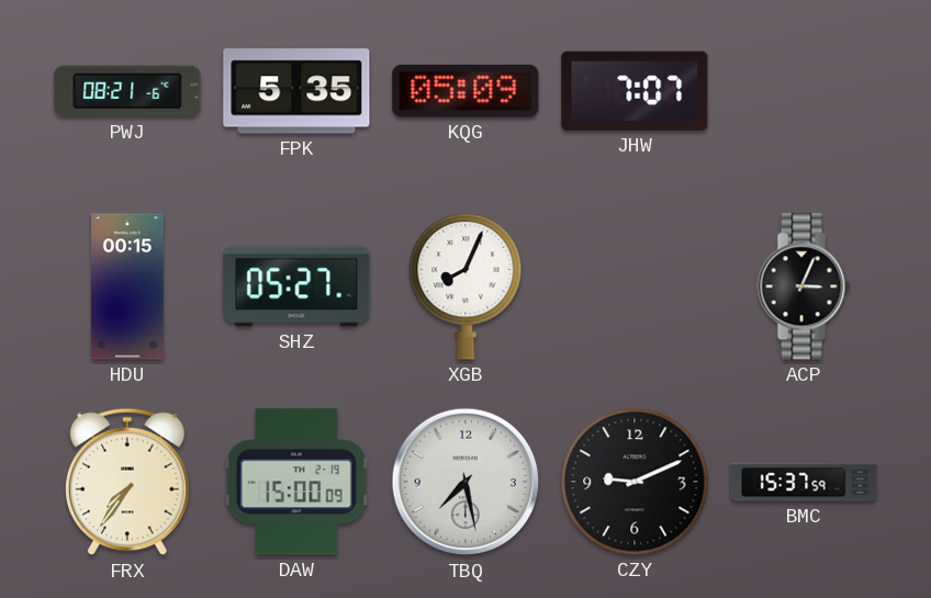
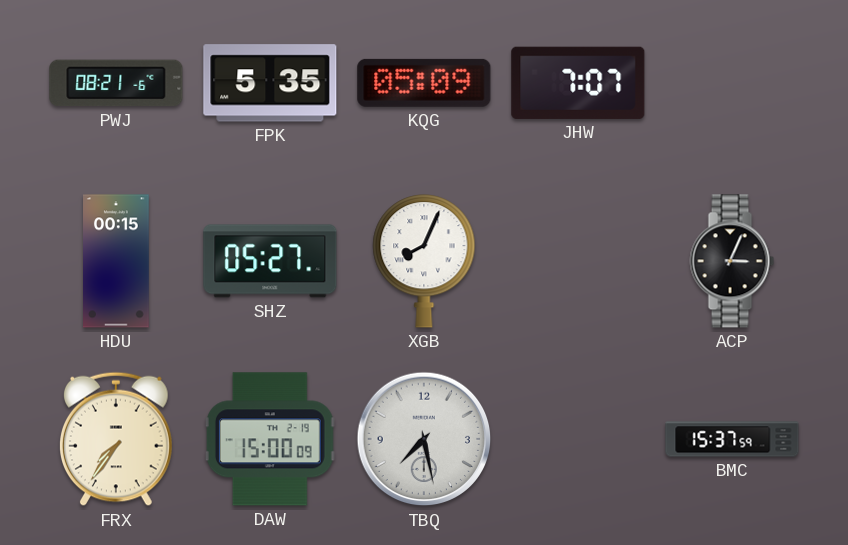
CZY: 9:11 -> none (635, 482)
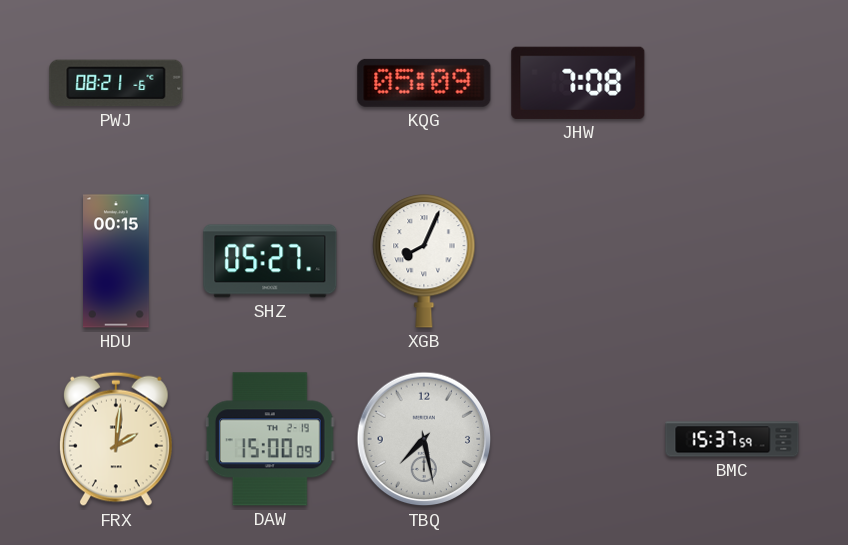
FPK: 5:35 -> none (270, 83)
JHW: 7:07 -> 7:08 (578, 83)
ACP: 3:04 -> none (732, 261)
FRX: 7:36 -> 2:01 (117, 439)
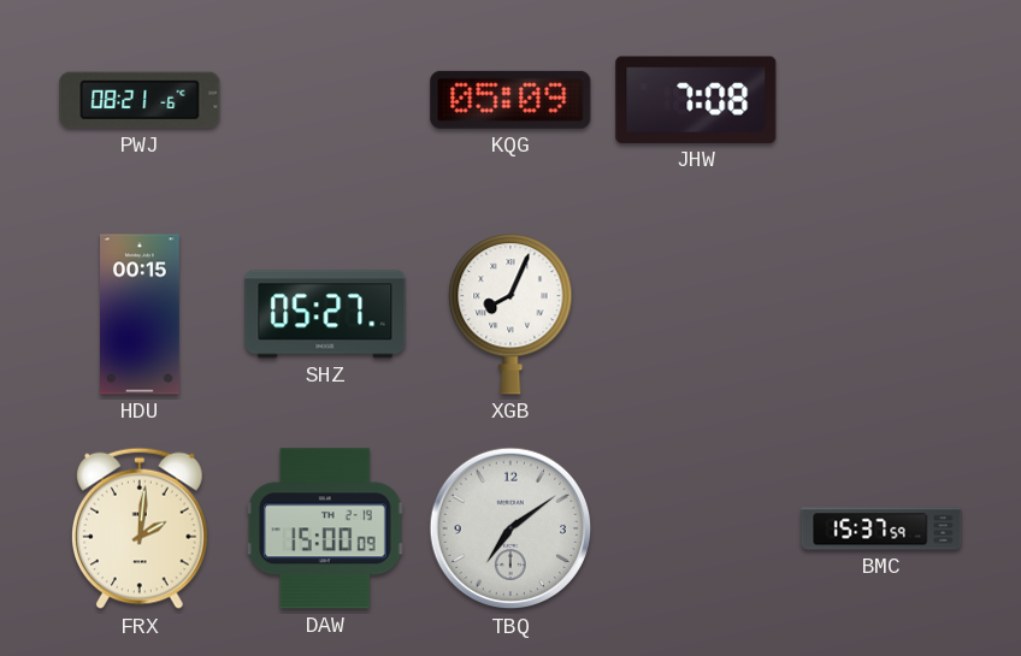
TBQ: 7:28 -> 7:09 (511, 528)
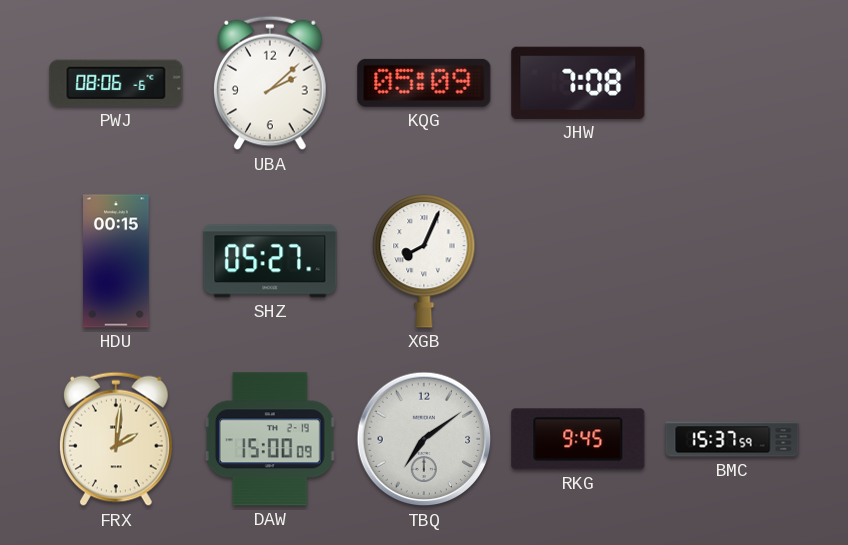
PWJ: 08:21 -> 08:06 (116, 83)
UBA: none -> 2:08 (271, 83)
RKG: none -> 9:45 (578, 439)
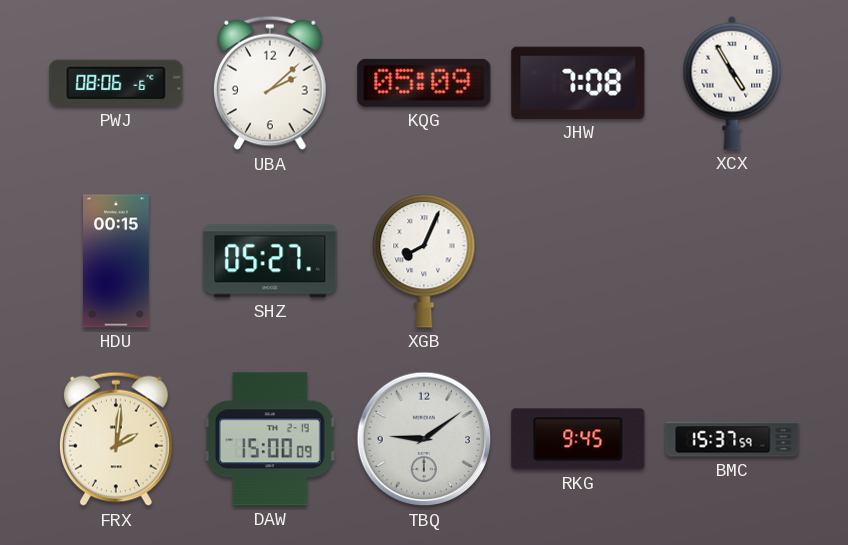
XCX: none -> 4:55 (732, 83)
TBQ: 7:09 -> 9:09 (424, 439)
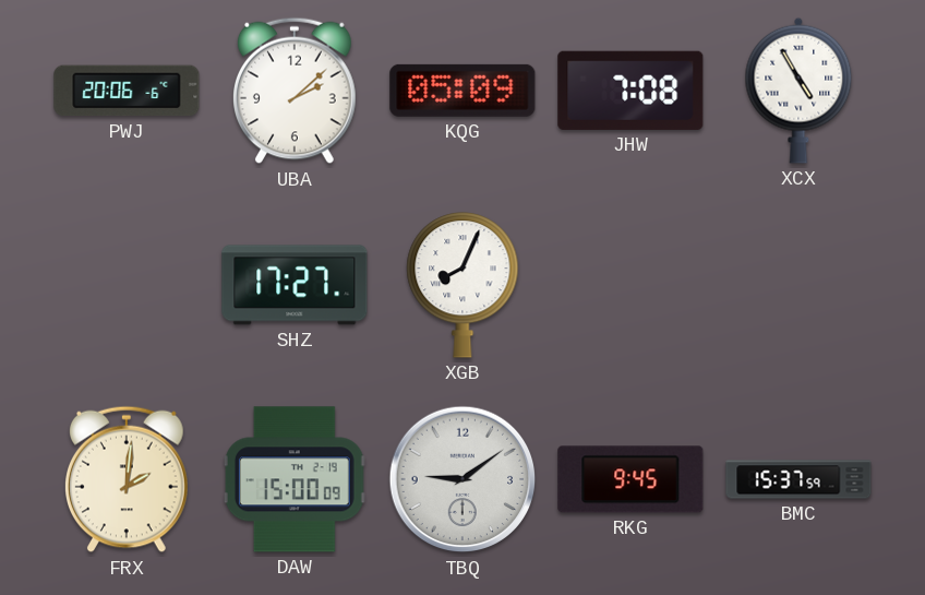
PWJ: 08:06 -> 20:06 (127, 91)
HDU: 00:15 -> none (117, 261)
SHZ: 05:27 -> 17:27 (295, 285)
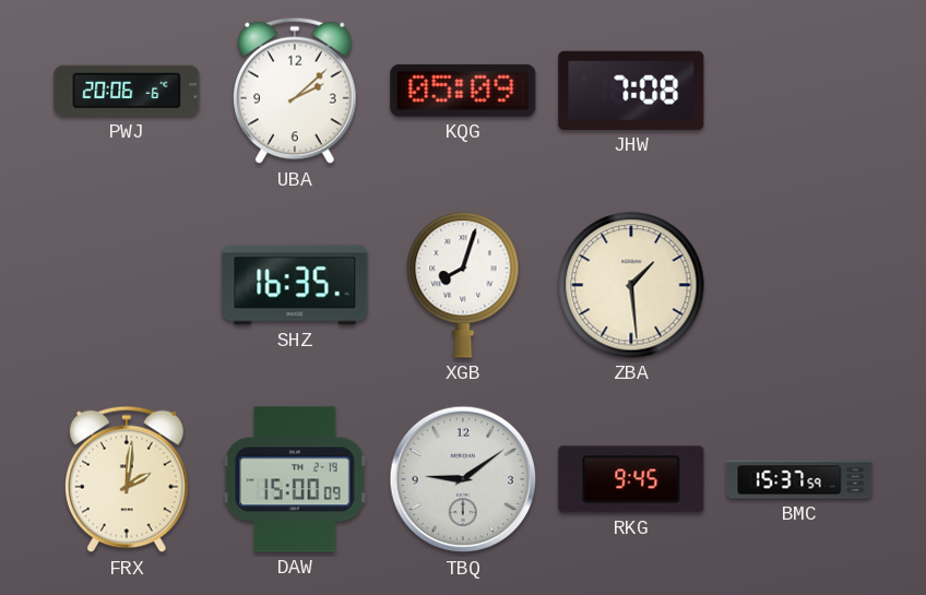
XCX: 4:55 -> none (798, 91)
SHZ: 17:27 -> 16:35 (295, 285)
XGB: 8:04 -> 8:03 (463, 285)
ZBA: none -> 1:29 (631, 285)
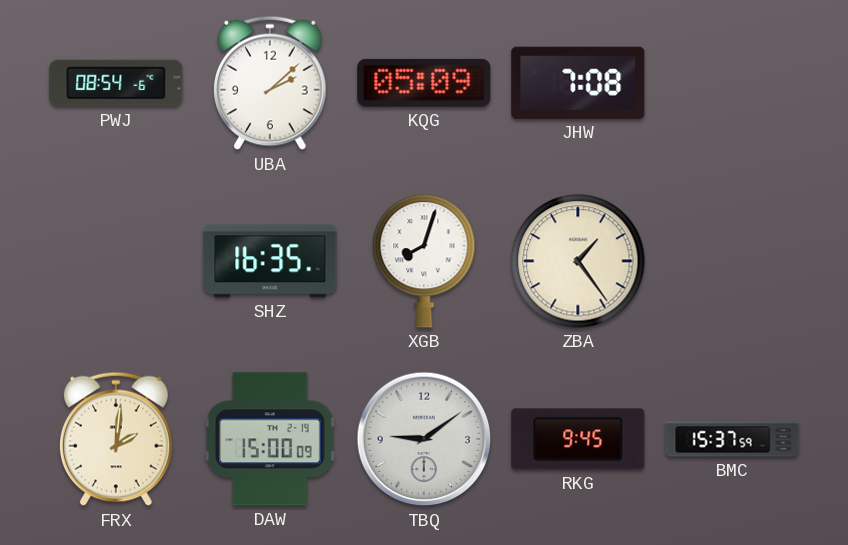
PWJ: 20:06 -> 08:54 (116, 83)
ZBA: 1:29 -> 1:24 (578, 261)
